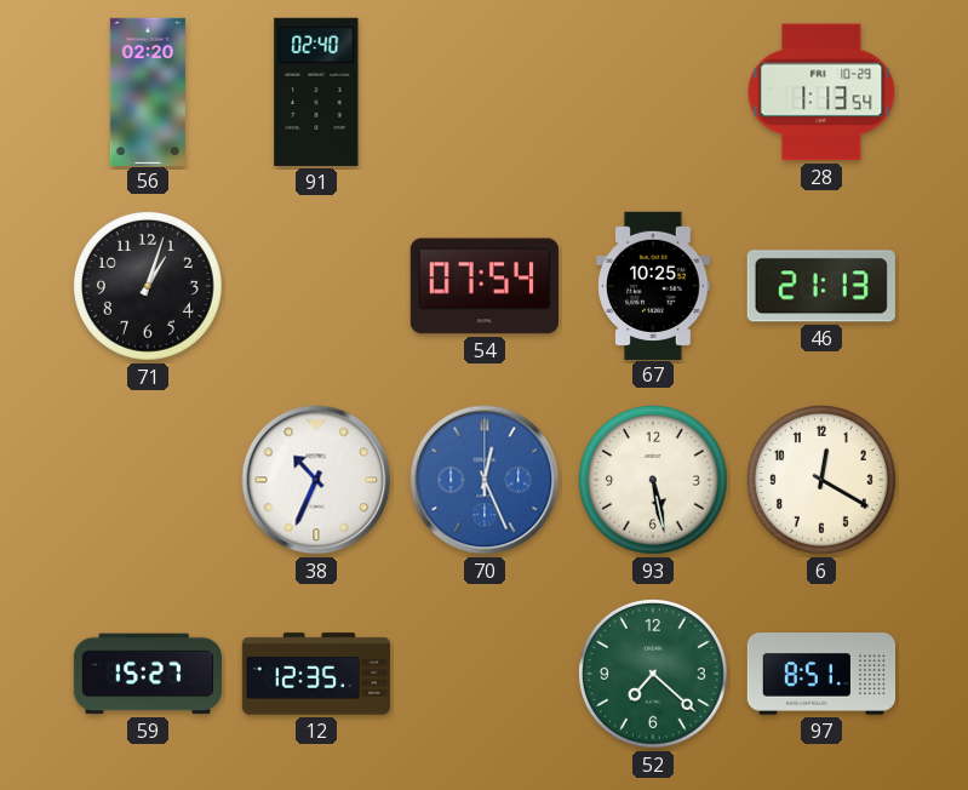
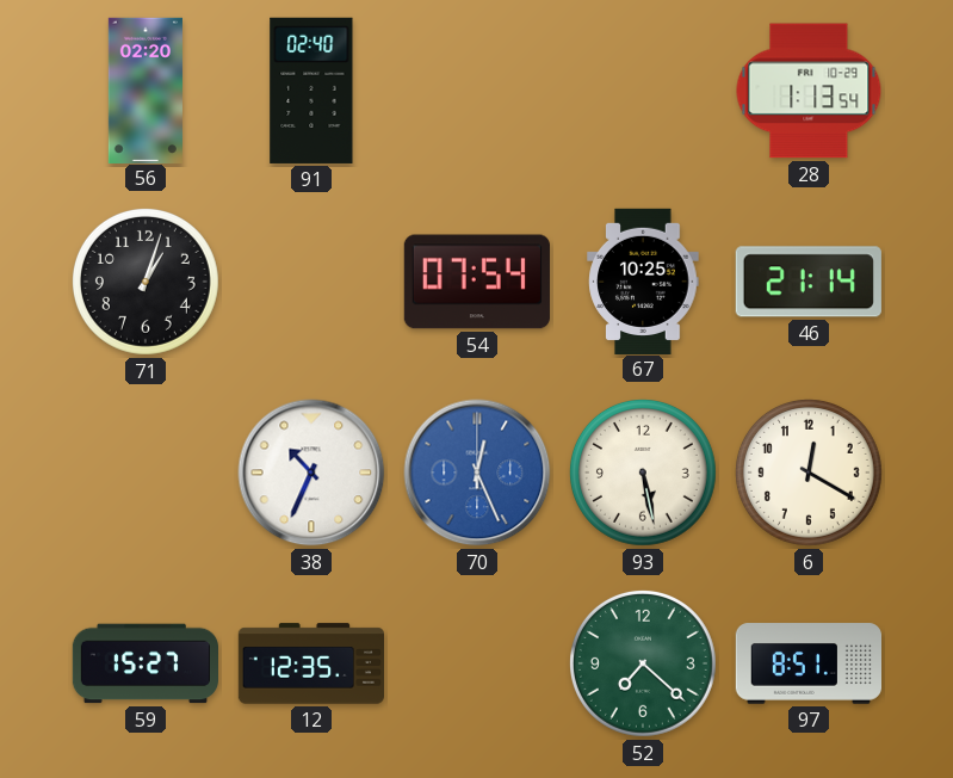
46: 21:13 -> 21:14 (809, 282)
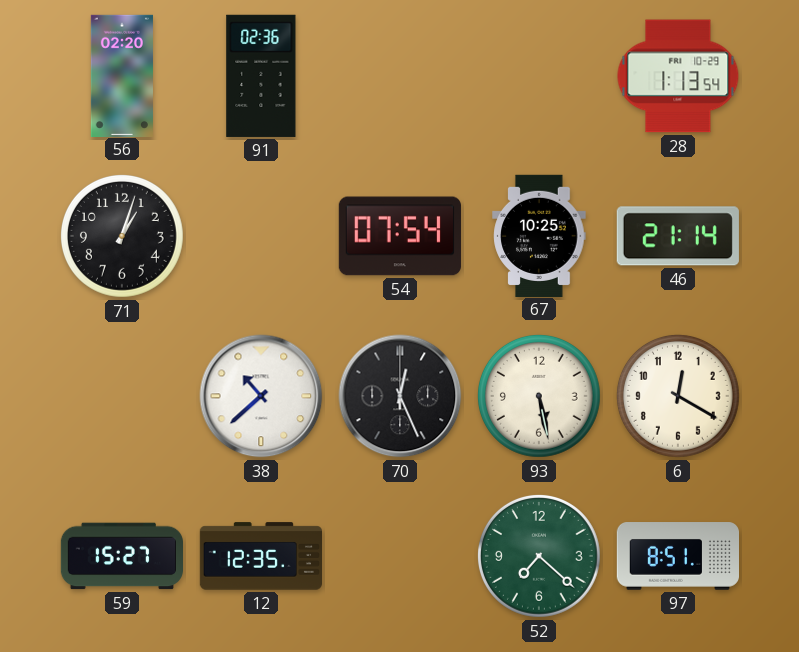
91: 02:40 -> 02:36 (261, 76)
38: 10:34 -> 10:38 (261, 396)
70 dial: blue -> black (400, 396)
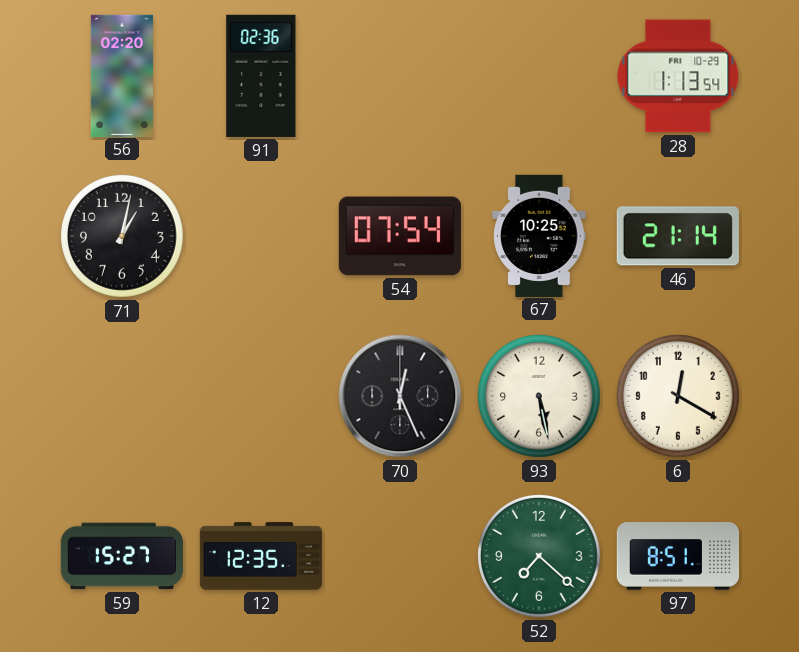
71: 1:03 -> 1:02 (122, 236)
38: 10:38 -> none (261, 396)
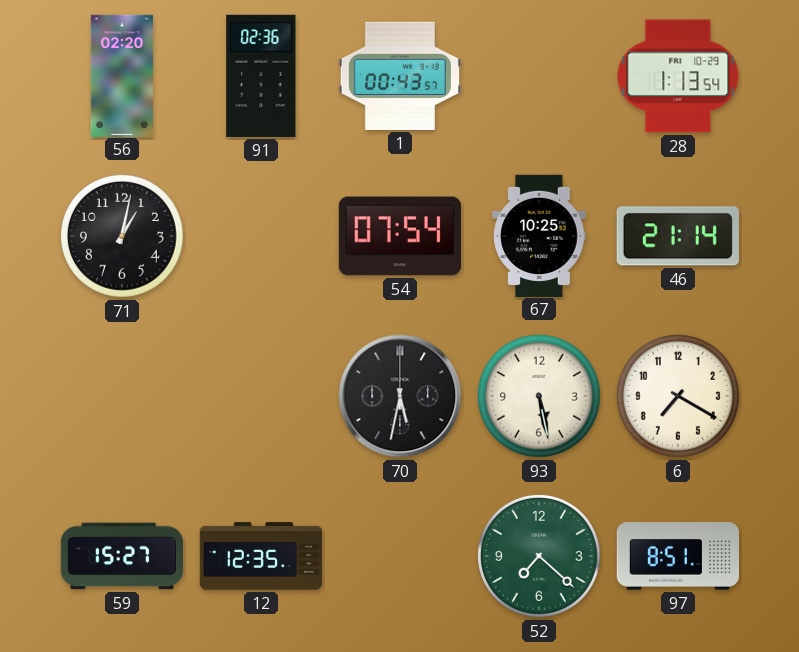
1: none -> 00:43 (400, 76)
70: 12:26 -> 5:32 (400, 396)
6: 12:20 -> 7:20 (678, 396)
